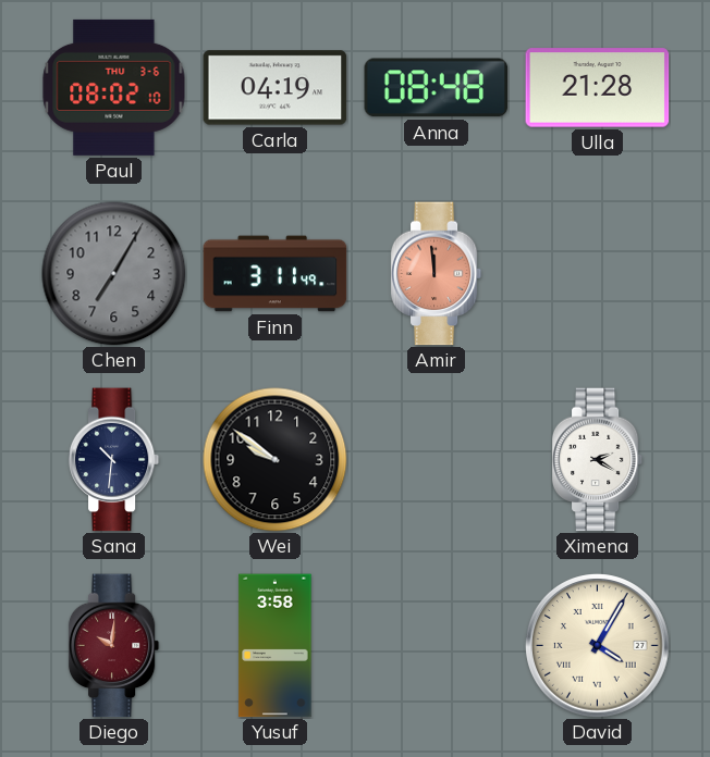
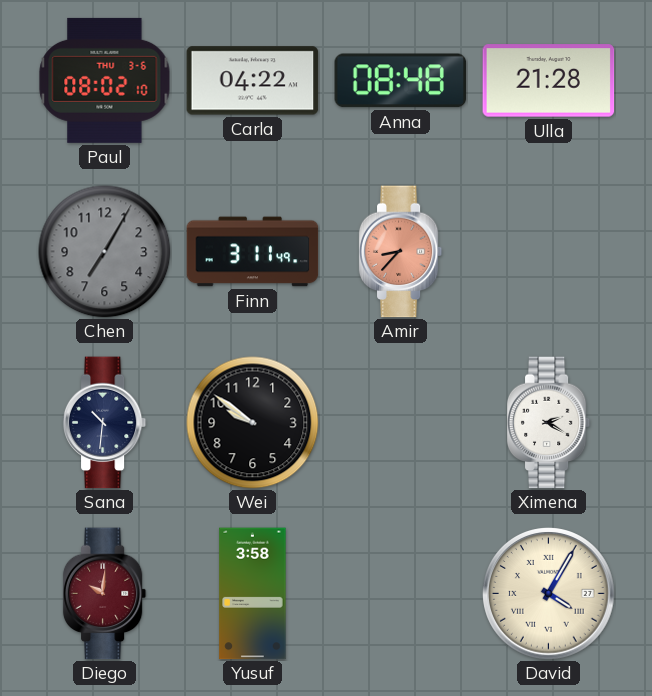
Carla: 04:19 -> 04:22 (253, 81)
Amir: 11:59 -> 8:37 (401, 252)
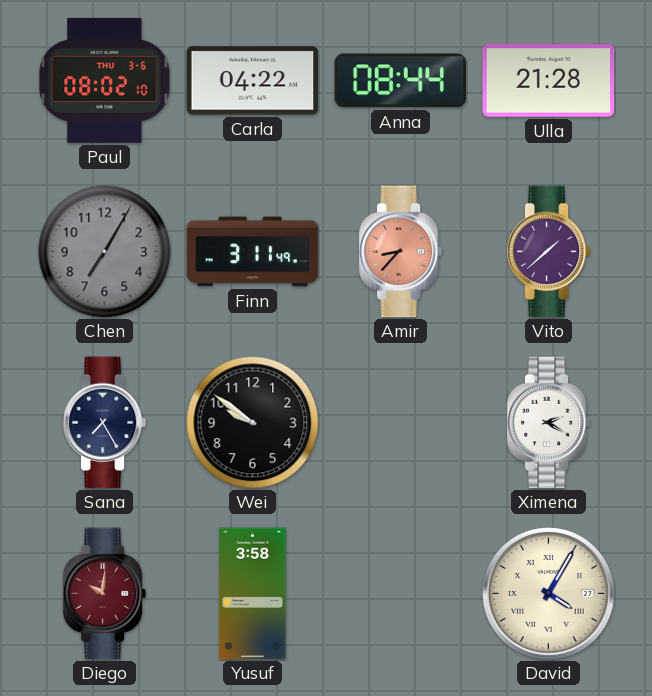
Anna: 08:48 -> 08:44 (401, 81)
Vito: none -> 1:38 (549, 252)
Sana: 10:31 -> 7:25 (105, 423)
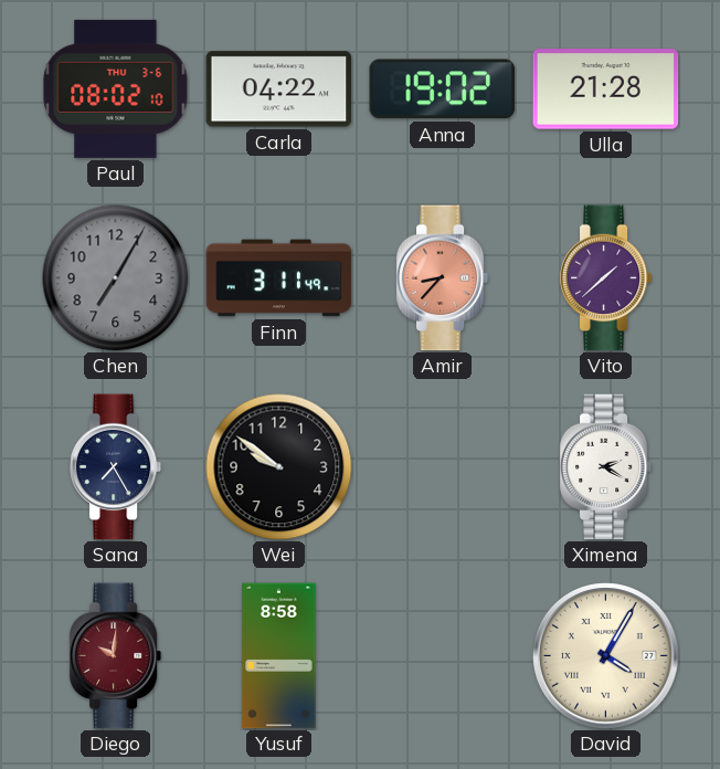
Anna: 08:44 -> 19:02 (443, 89)
Yusuf: 3:58 -> 8:58 (279, 656)
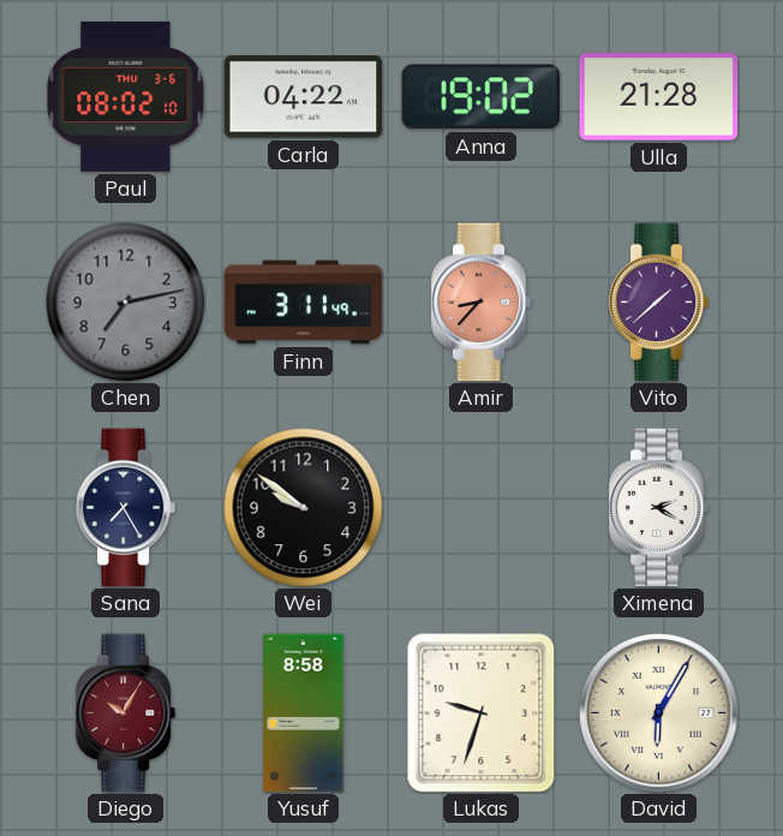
Chen: 7:05 -> 7:13 (126, 303)
Diego: 10:01 -> 10:05 (126, 713)
Lukas: none -> 9:33 (482, 713)
David: 4:05 -> 6:05 (659, 713)
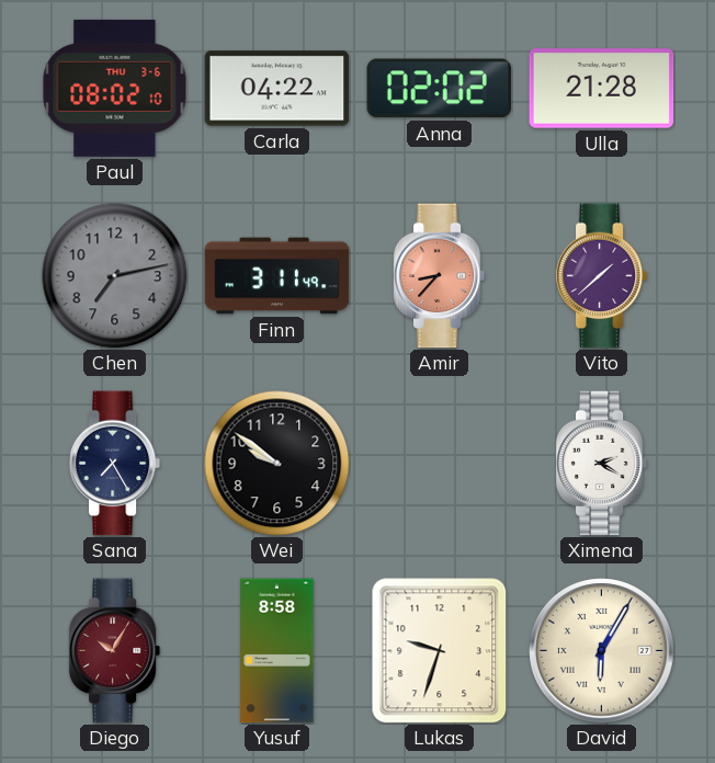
Anna: 19:02 -> 02:02 (440, 89)
